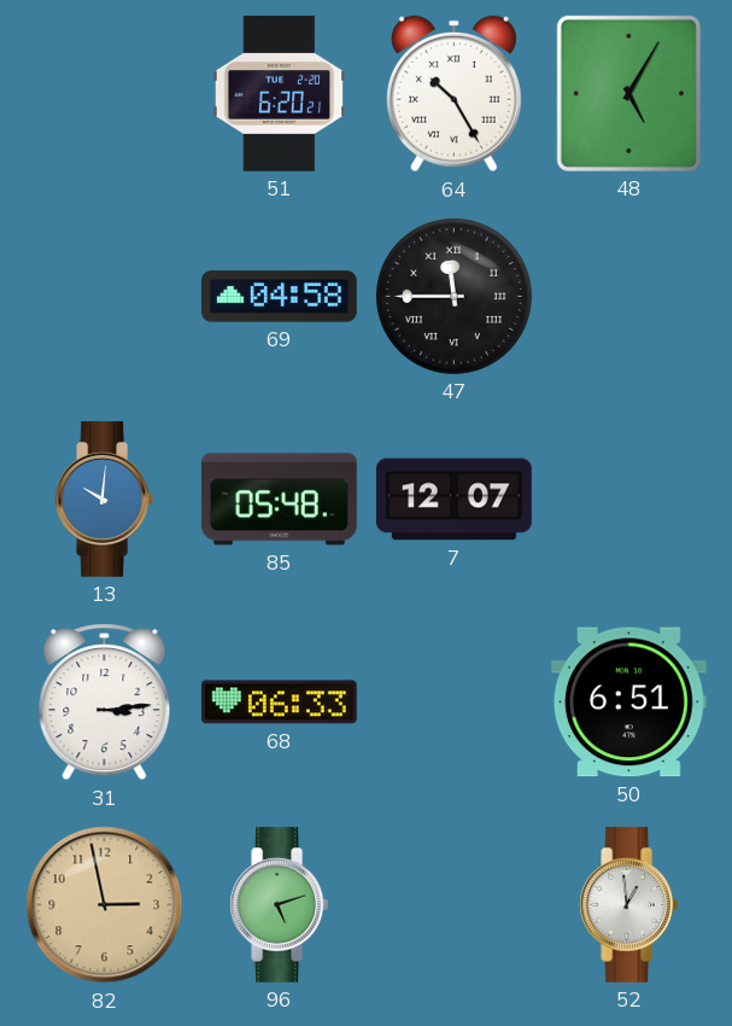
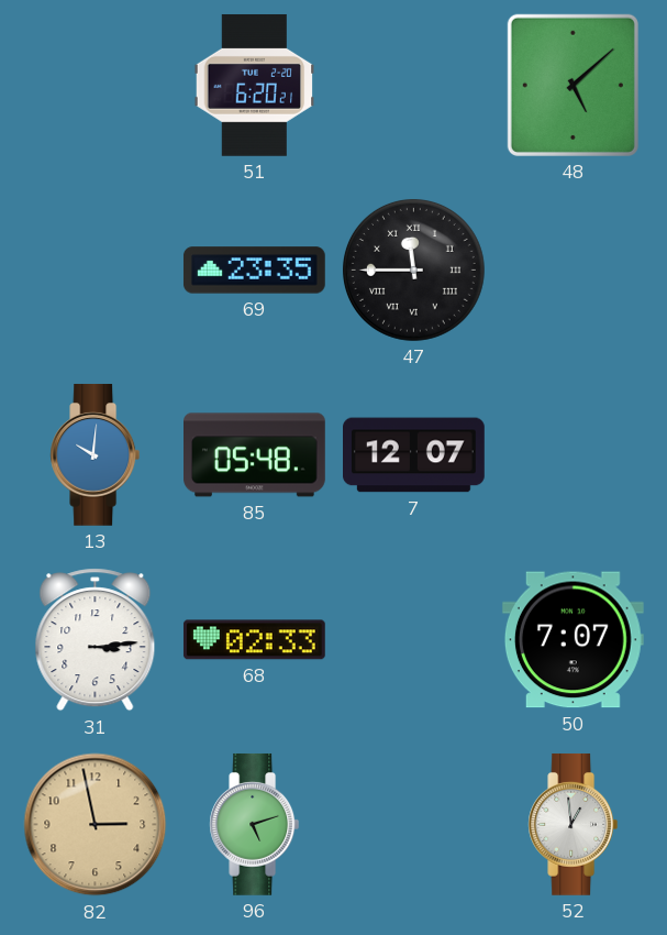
64: 10:25 -> none (453, 94)
48: 5:05 -> 5:08 (572, 85)
69: 04:58 -> 23:35 (254, 271)
68: 06:33 -> 02:33 (254, 640)
50: 6:51 -> 7:07 (572, 640)
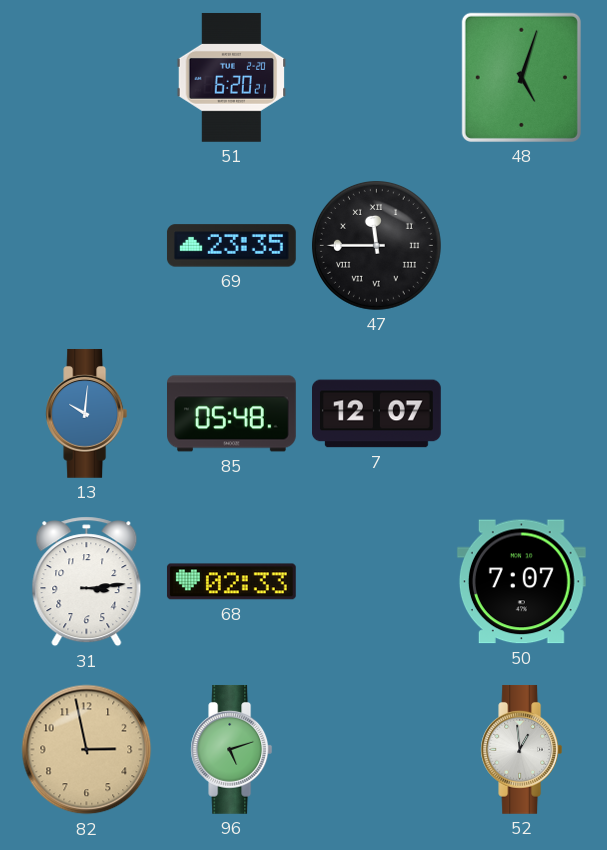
48: 5:08 -> 5:03 (521, 77)
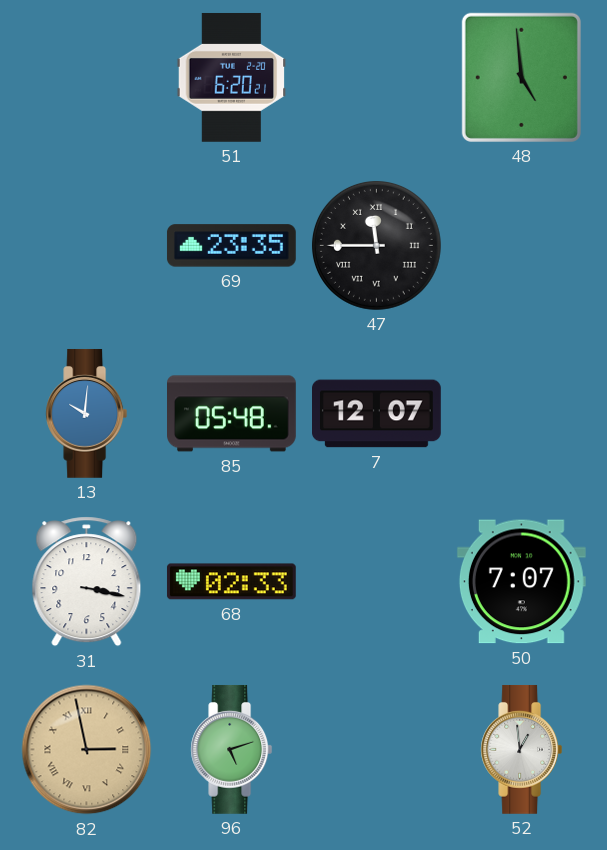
48: 5:03 -> 4:59 (521, 77)
31: 3:14 -> 3:17 (87, 582)
82 numerals: Arabic -> Roman (87, 750)
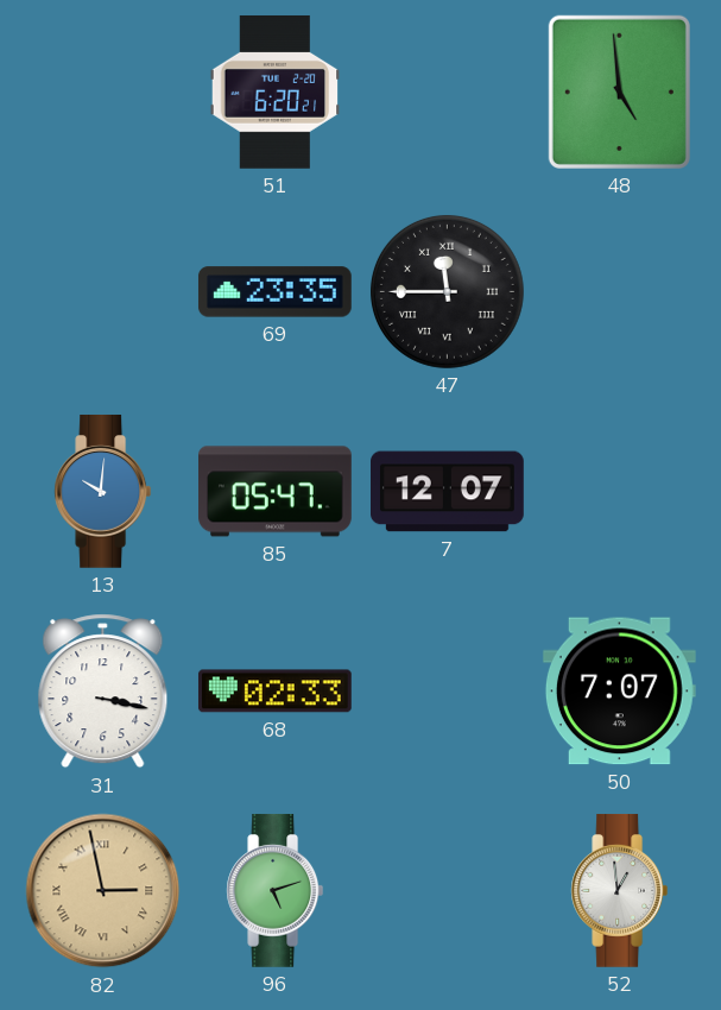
85: 05:48 -> 05:47 (276, 492)
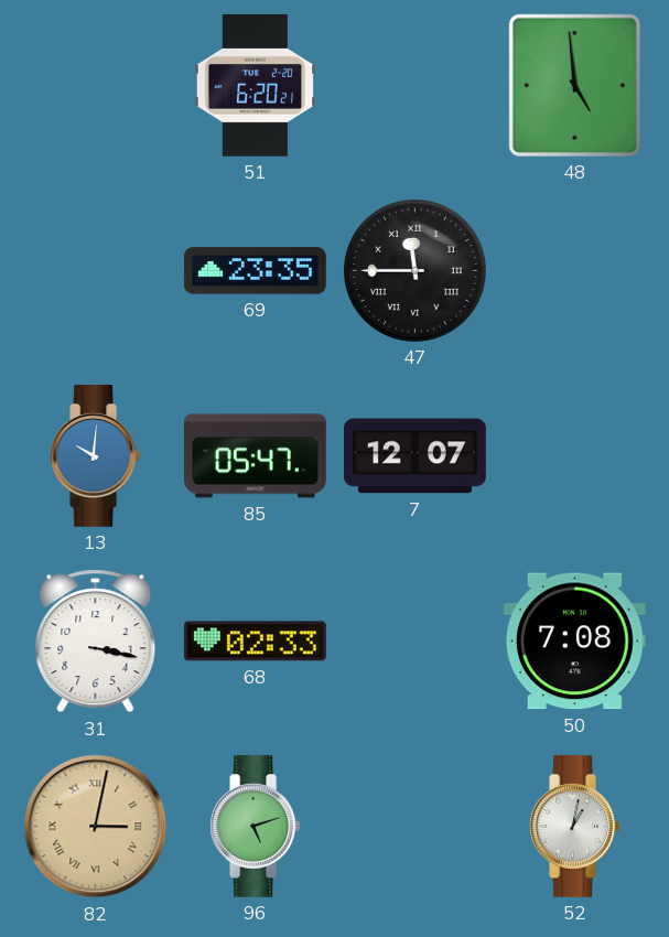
50: 7:07 -> 7:08 (574, 642)
82: 2:58 -> 3:02 (96, 827)
52: 12:59 -> 1:02 (575, 827)
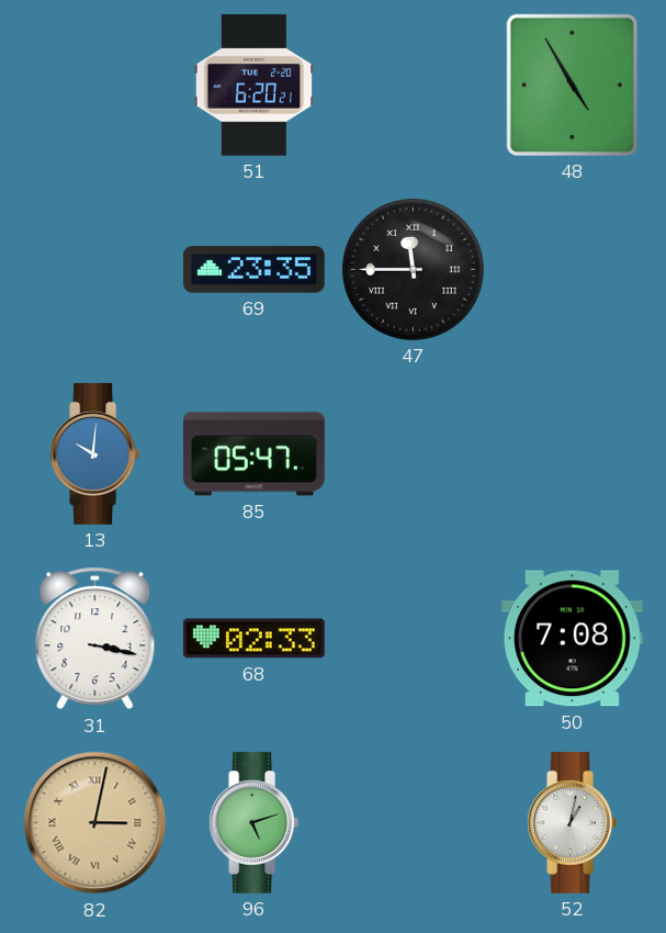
48: 4:59 -> 4:55 (572, 85)
7: 12:07 -> none (416, 456)
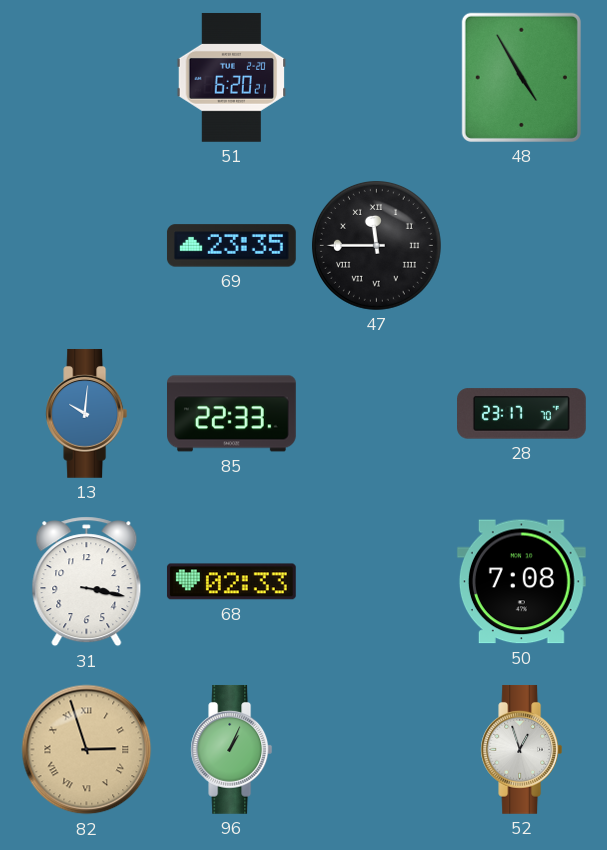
85: 05:47 -> 22:33 (232, 414)
28: none -> 23:17 (522, 414)
82: 3:02 -> 2:57 (87, 750)
96: 5:12 -> 1:04 (232, 750)
52: 1:02 -> 12:57 (522, 750)
